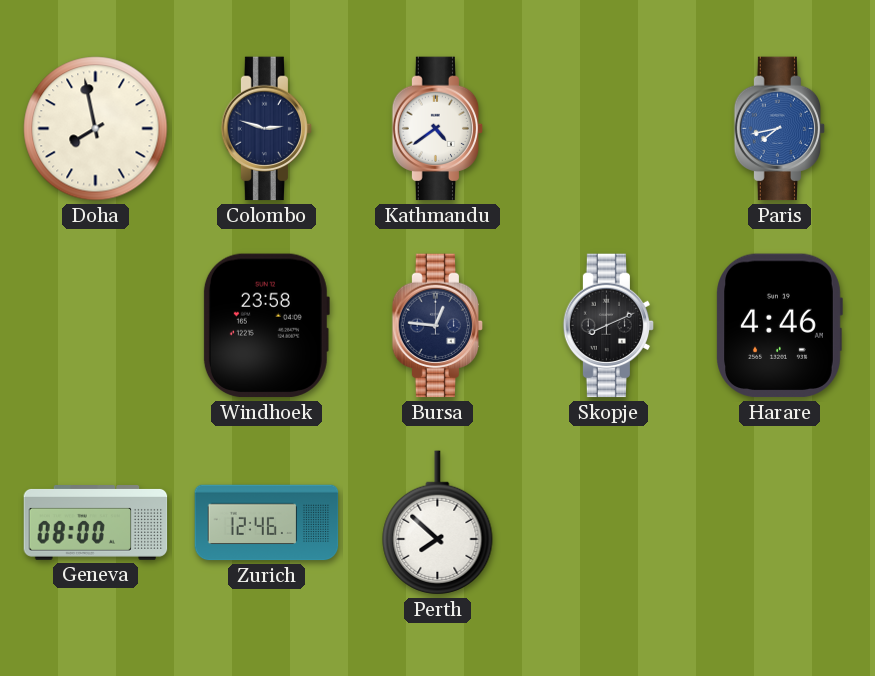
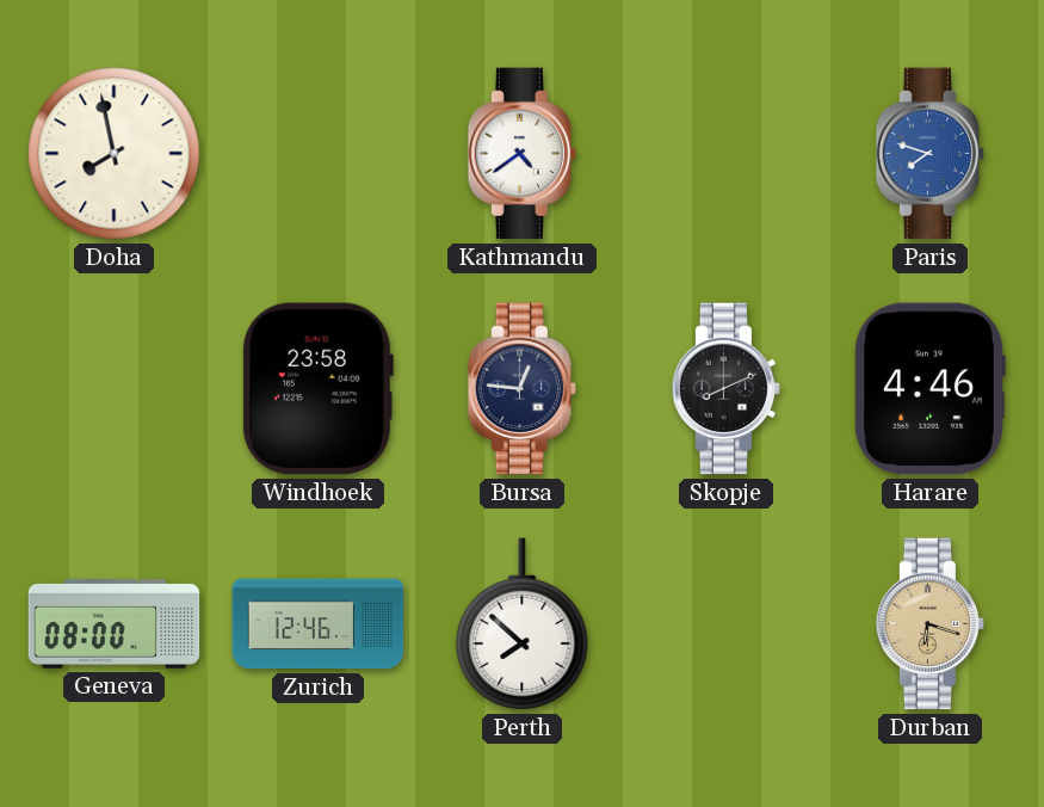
Colombo: 2:48 -> none (267, 129)
Paris: 7:43 -> 7:48 (931, 154)
Durban: none -> 6:18 (931, 624)
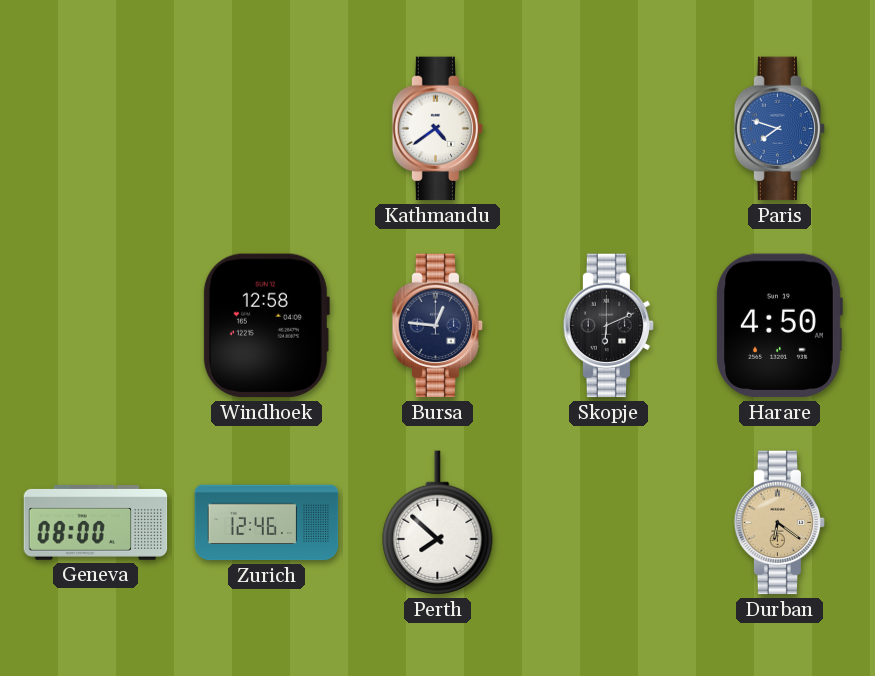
Doha: 7:58 -> none (115, 154)
Windhoek: 23:58 -> 12:58 (266, 326)
Skopje: 8:11 -> 6:11 (609, 326)
Harare: 4:46 -> 4:50 (779, 326)
Durban: 6:18 -> 6:21 (780, 523)
